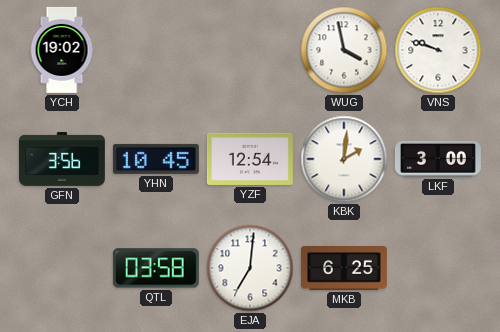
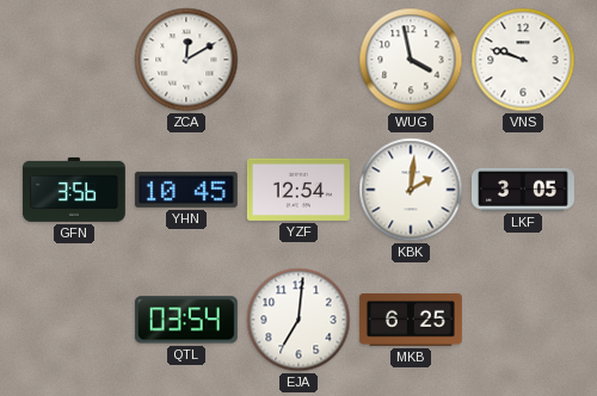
YCH: 19:02 -> none (62, 50)
ZCA: none -> 12:10 (186, 60)
LKF: 3:00 -> 3:05 (523, 190)
QTL: 03:58 -> 03:54 (186, 320)
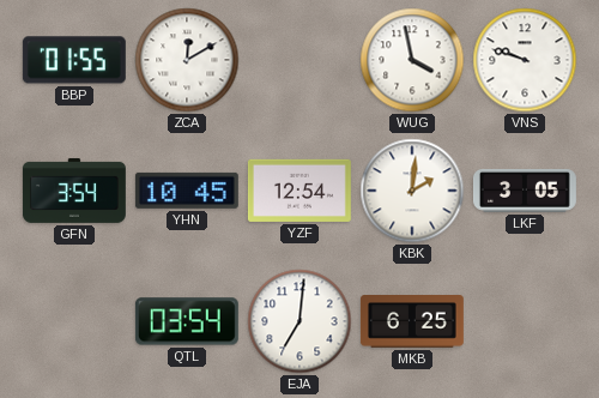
BBP: none -> 01:55 (74, 60)
GFN: 3:56 -> 3:54 (74, 191)
